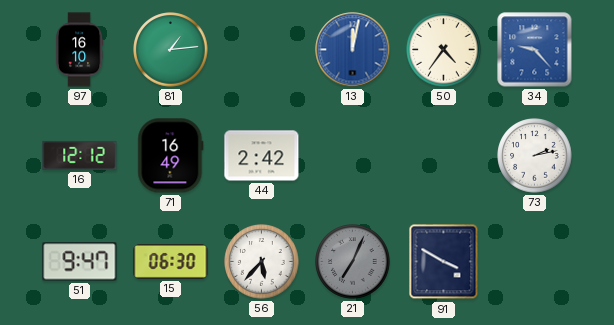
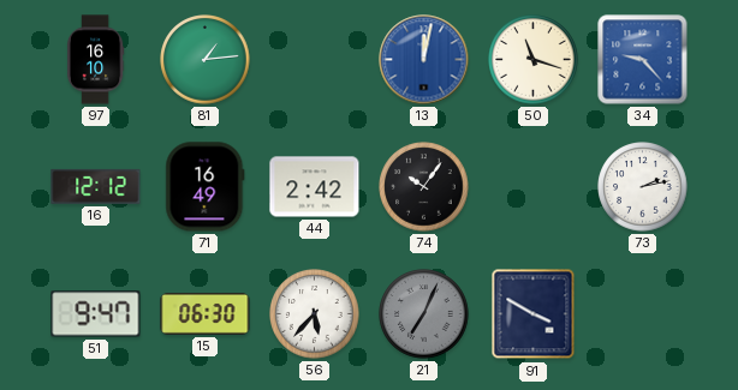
50: 4:36 -> 11:18 (534, 60)
74: none -> 10:06 (424, 187)
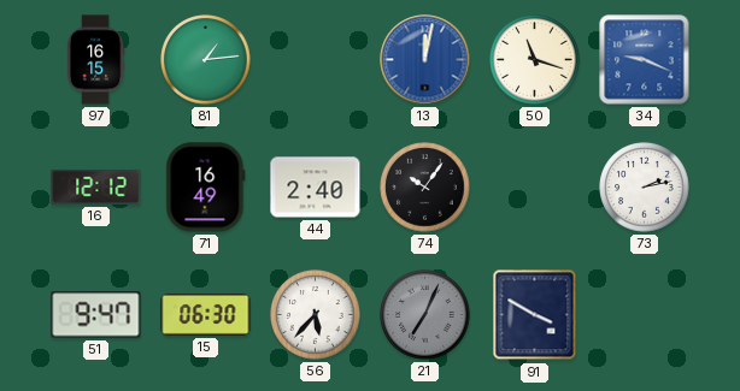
97: 16:10 -> 16:15 (95, 60)
34: 9:23 -> 9:19 (645, 60)
44: 2:42 -> 2:40 (316, 188)
